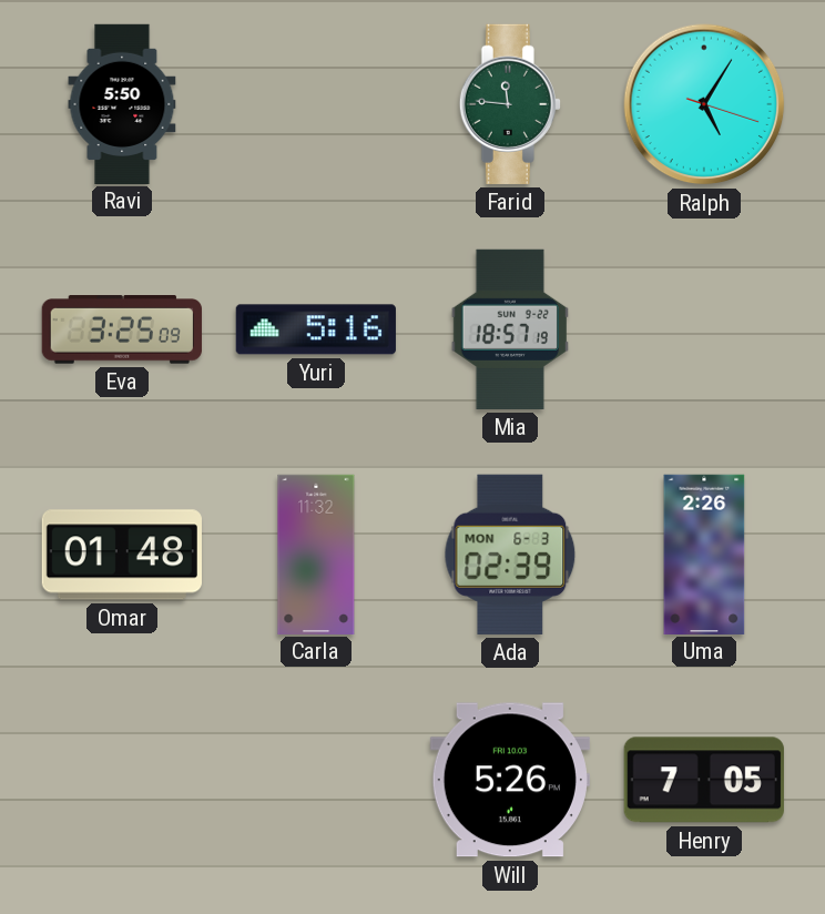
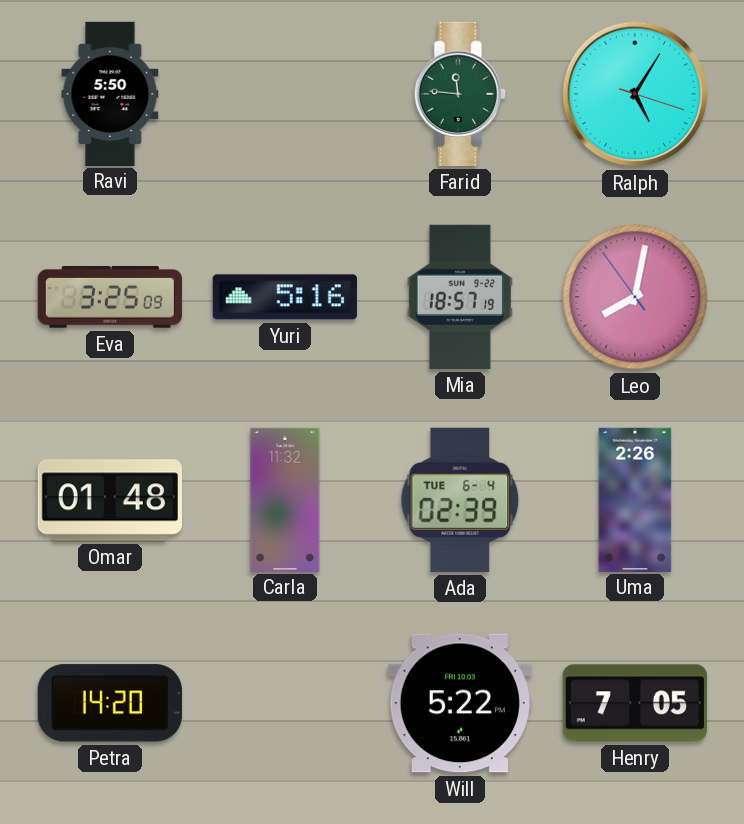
Leo: none -> 8:01 (635, 297)
Ada date: MON 6-3 -> TUE 6-4 (460, 500)
Petra: none -> 14:20 (110, 703)
Will: 5:26 -> 5:22 (460, 703)
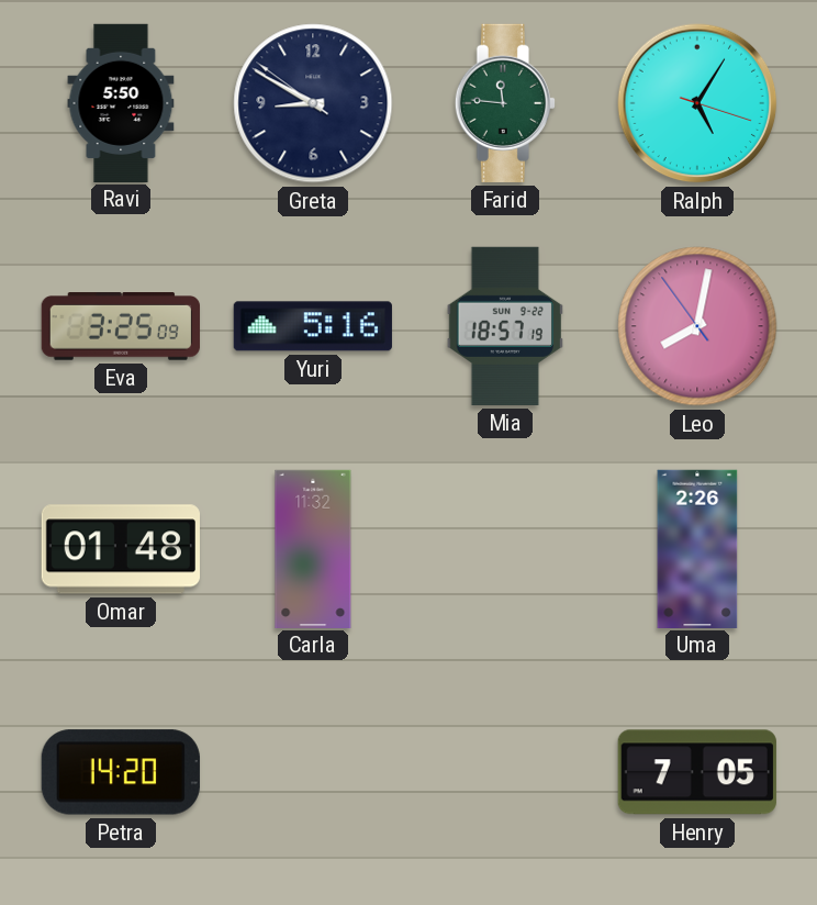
Greta: none -> 8:49 (313, 103)
Ada: 02:39 -> none (460, 500)
Will: 5:22 -> none (460, 703)
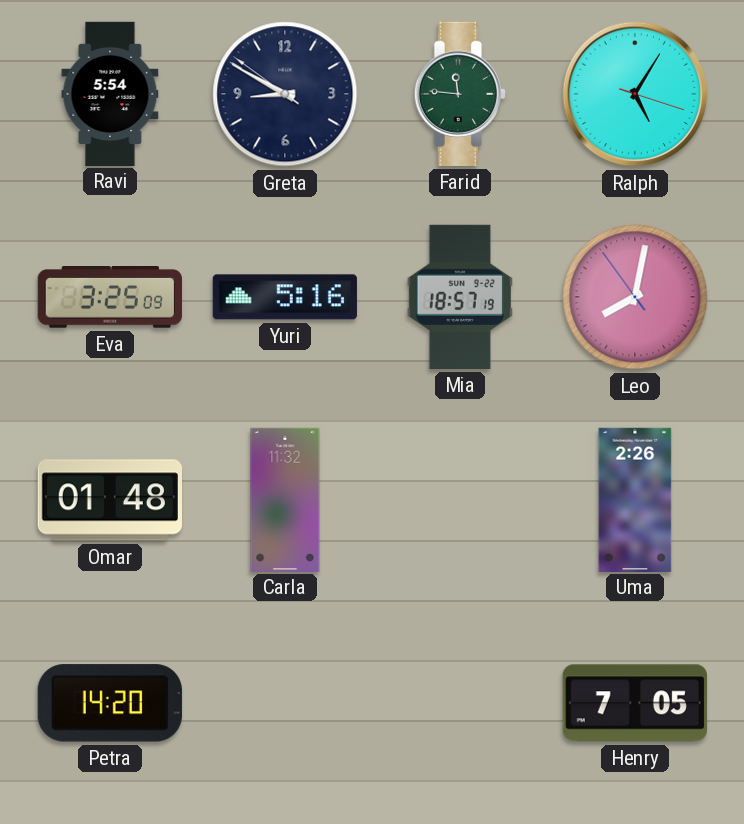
Ravi: 5:50 -> 5:54 (110, 93)
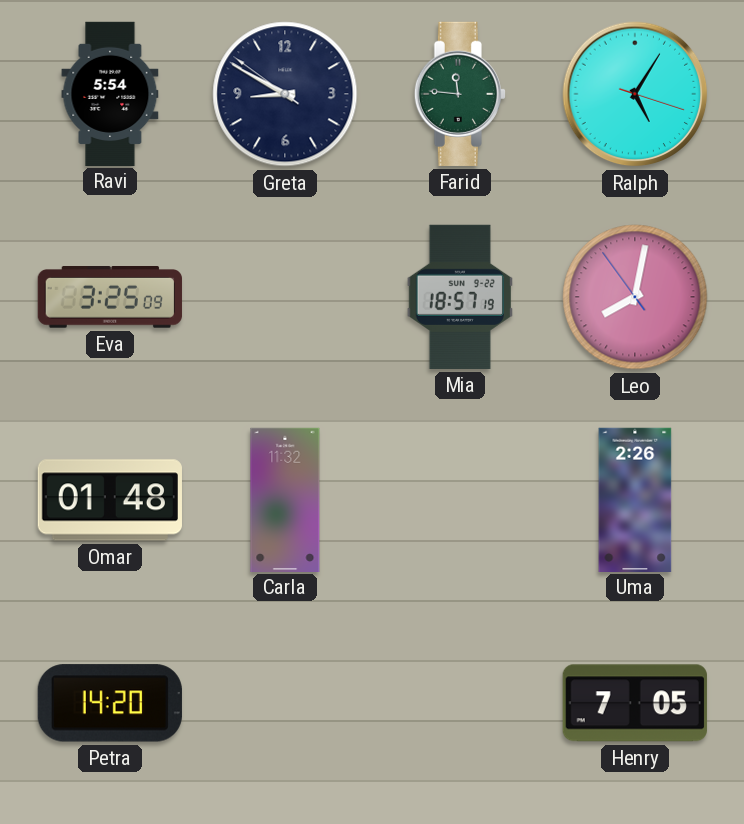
Yuri: 5:16 -> none (285, 297)
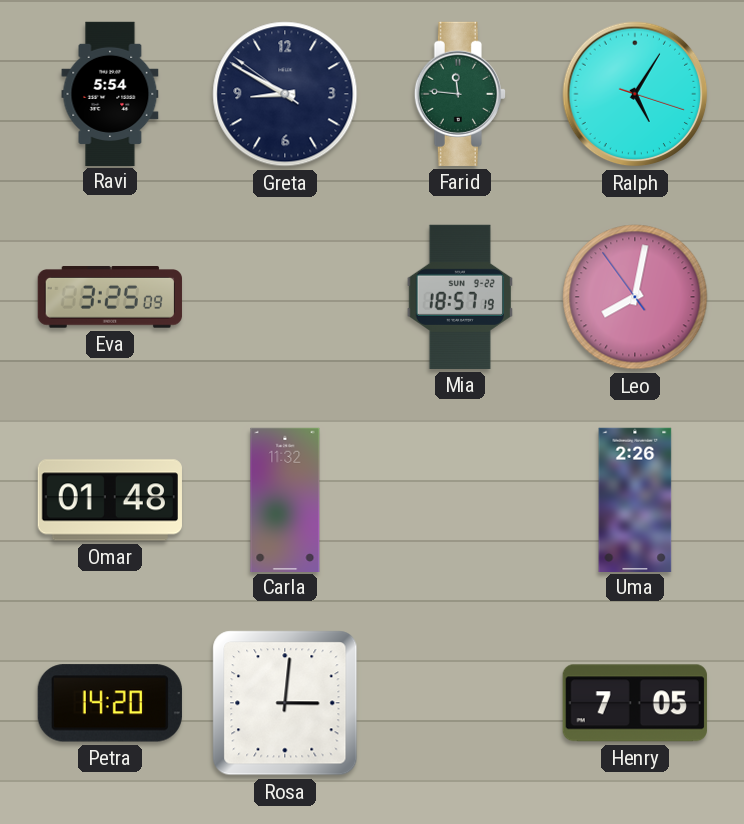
Rosa: none -> 3:01 (285, 703)
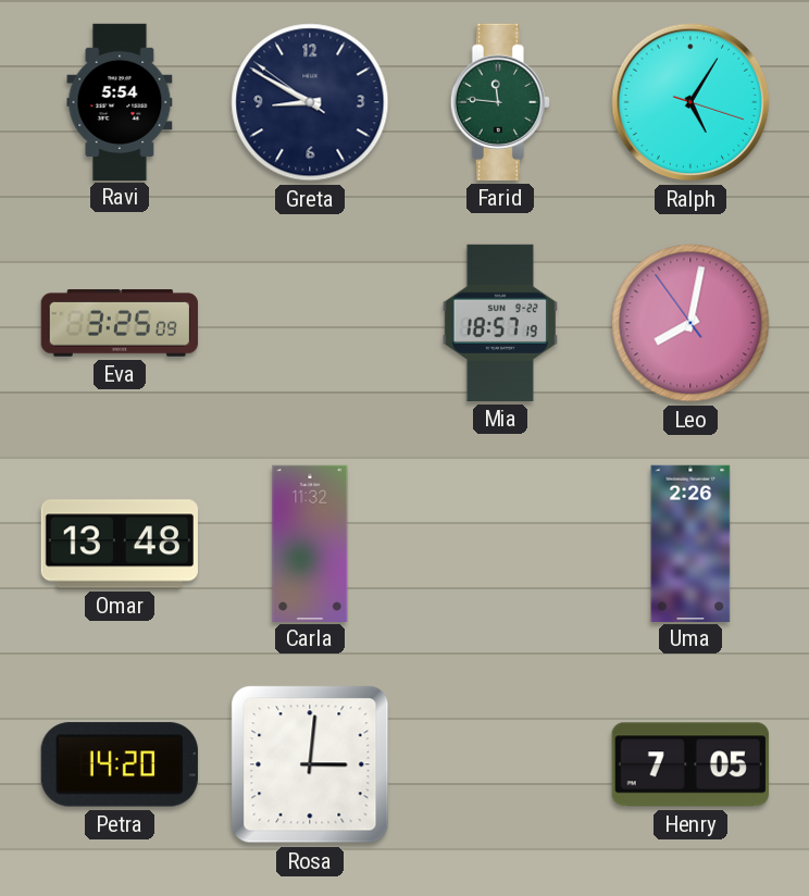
Omar: 01:48 -> 13:48 (120, 544)
